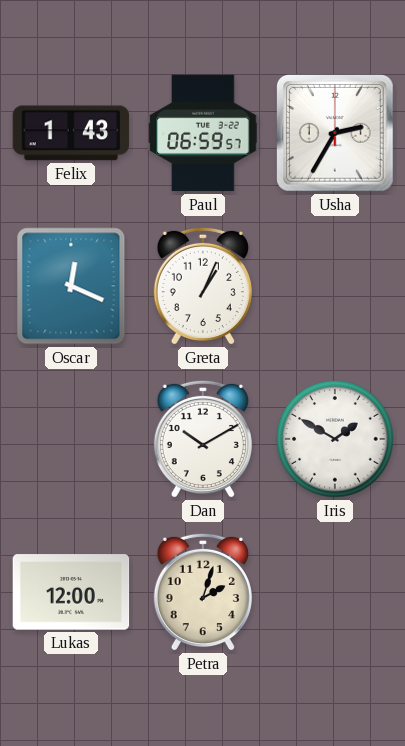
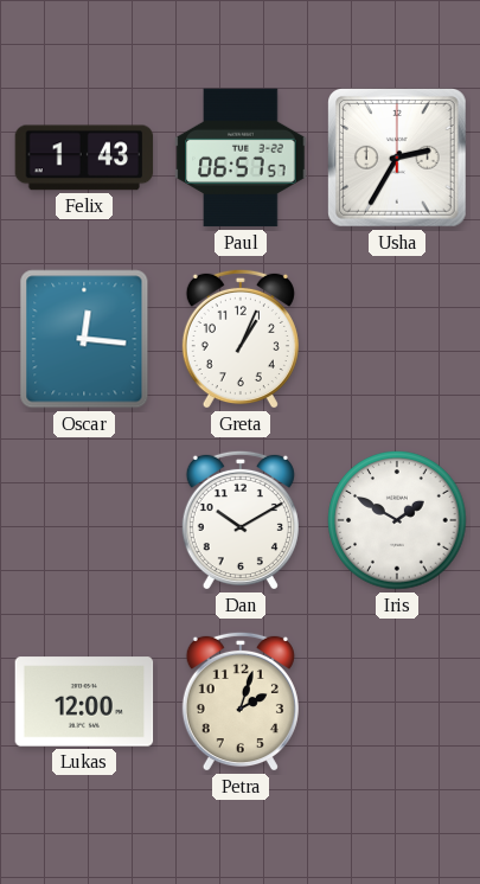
Paul: 06:59 -> 06:57 (241, 158)
Oscar: 12:19 -> 12:16 (84, 339)
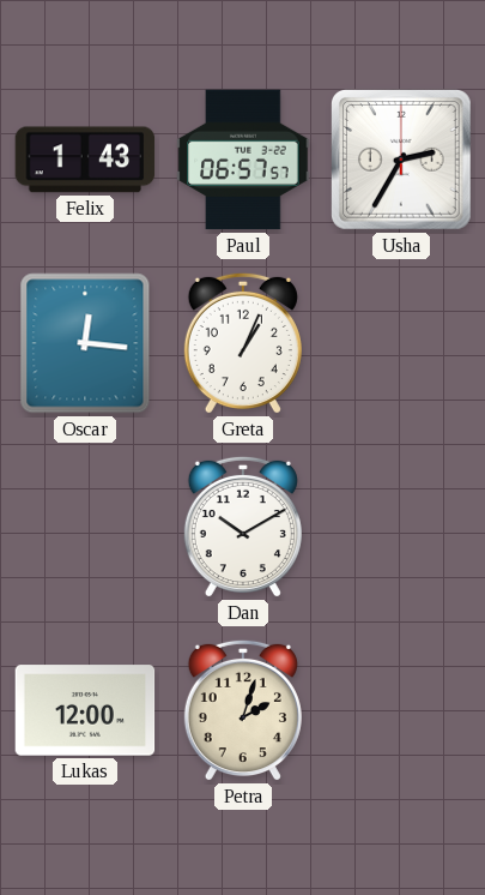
Iris: 1:50 -> none (397, 520)
